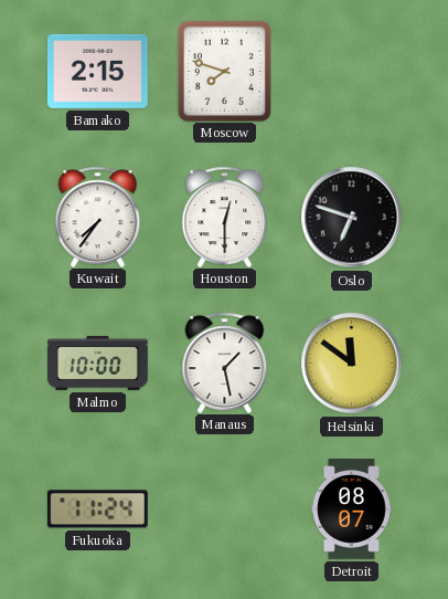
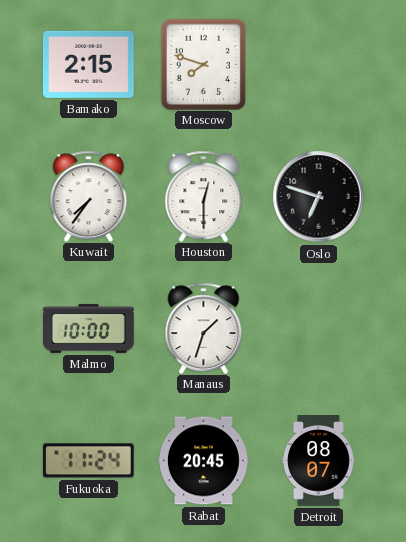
Manaus: 1:28 -> 1:33 (204, 328)
Helsinki: 11:51 -> none (352, 364)
Rabat: none -> 20:45 (204, 461)
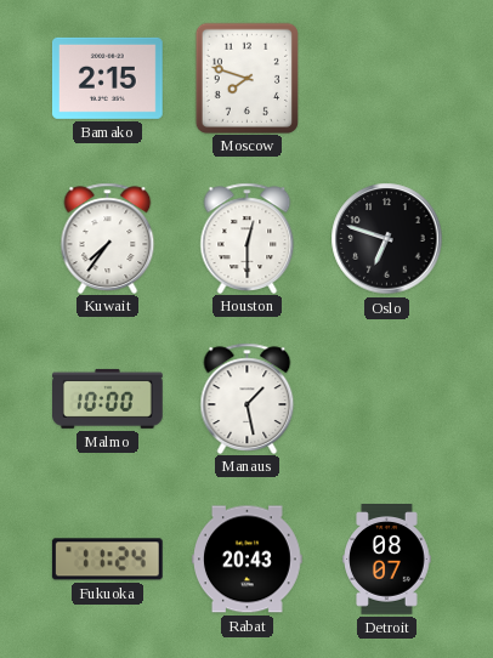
Manaus: 1:33 -> 1:28 (248, 398)
Rabat: 20:45 -> 20:43 (248, 560)
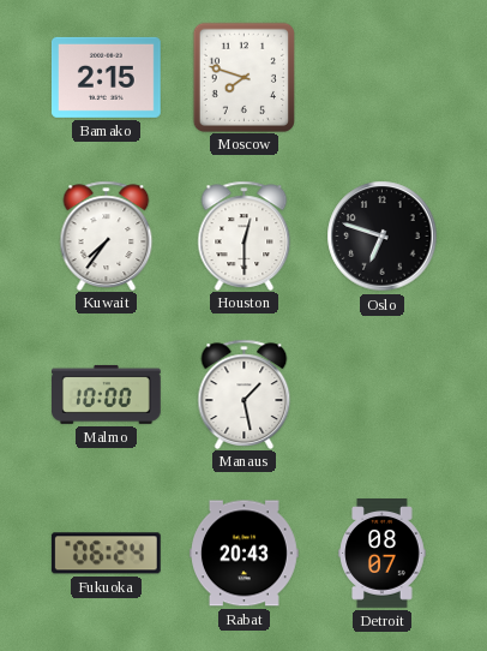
Fukuoka: 11:24 -> 06:24 (106, 554)
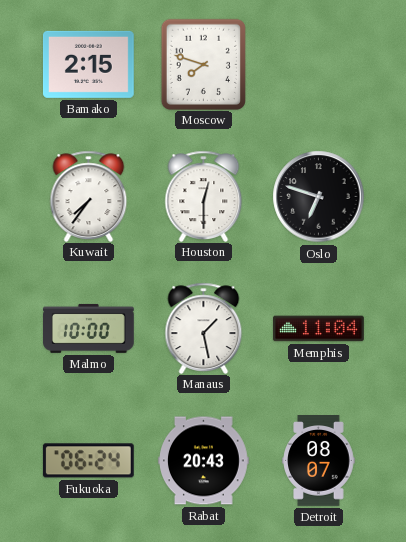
Memphis: none -> 11:04 (319, 329)
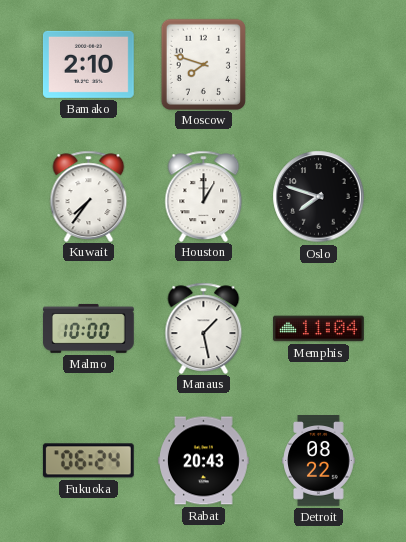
Bamako: 2:15 -> 2:10 (88, 64)
Houston: 12:30 -> 1:00 (204, 196)
Oslo: 6:48 -> 7:48 (319, 197)
Detroit: 08:07 -> 08:22 (319, 461)
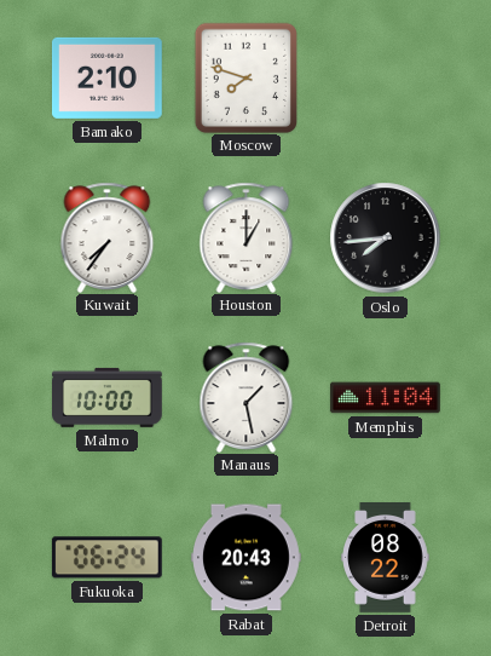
Oslo: 7:48 -> 7:44 (386, 238)
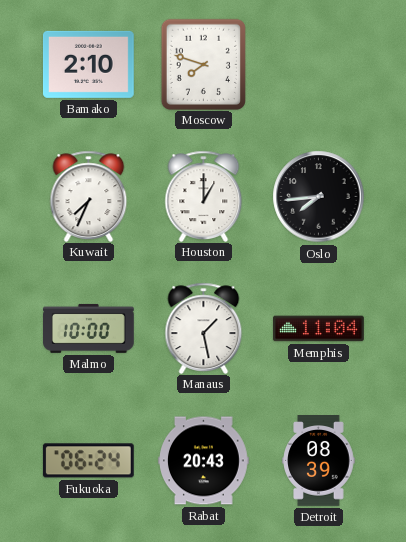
Kuwait: 7:36 -> 7:34 (89, 196)
Detroit: 08:22 -> 08:39 (319, 461)
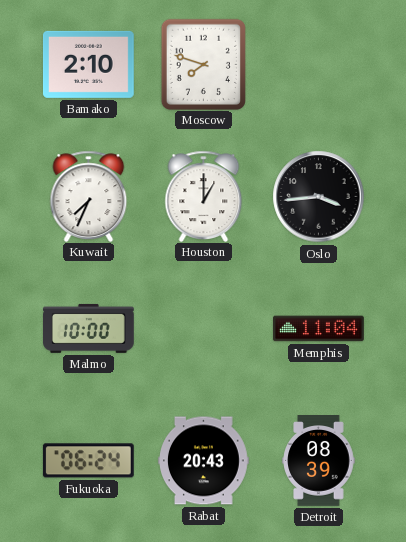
Oslo: 7:44 -> 3:44 (319, 197)
Manaus: 1:28 -> none (204, 328)
